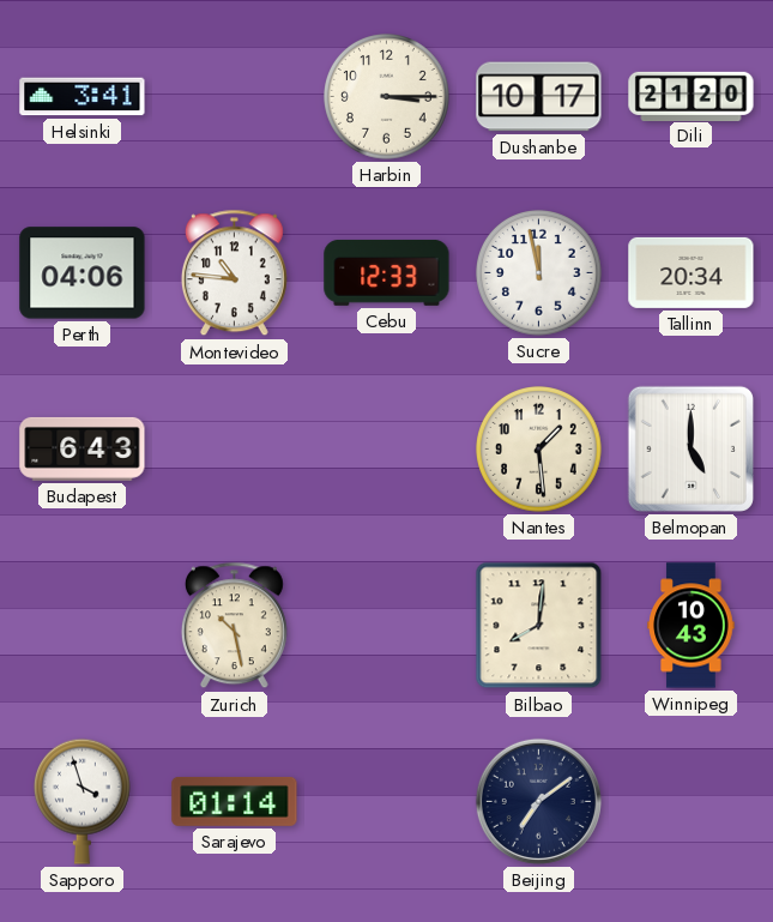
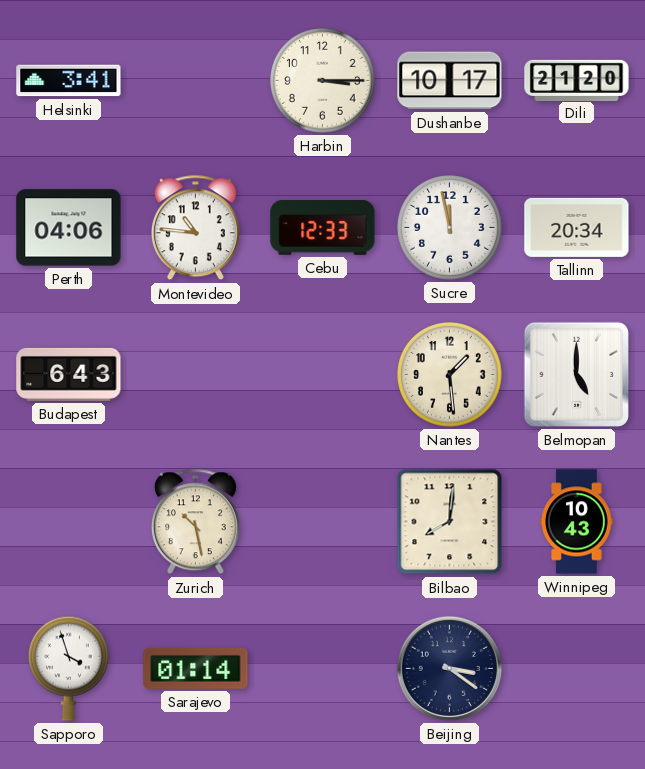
Beijing: 7:09 -> 3:21 (449, 668)
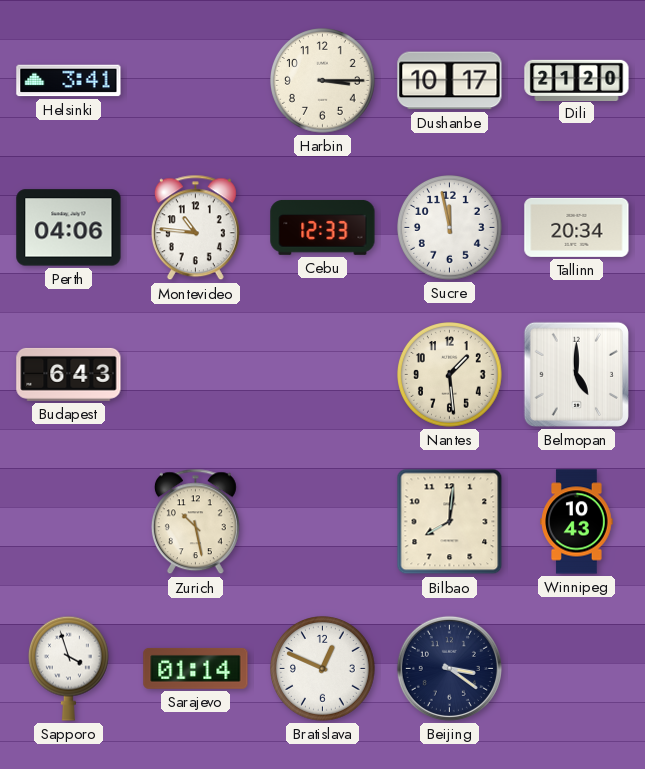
Bratislava: none -> 12:49 (323, 669)
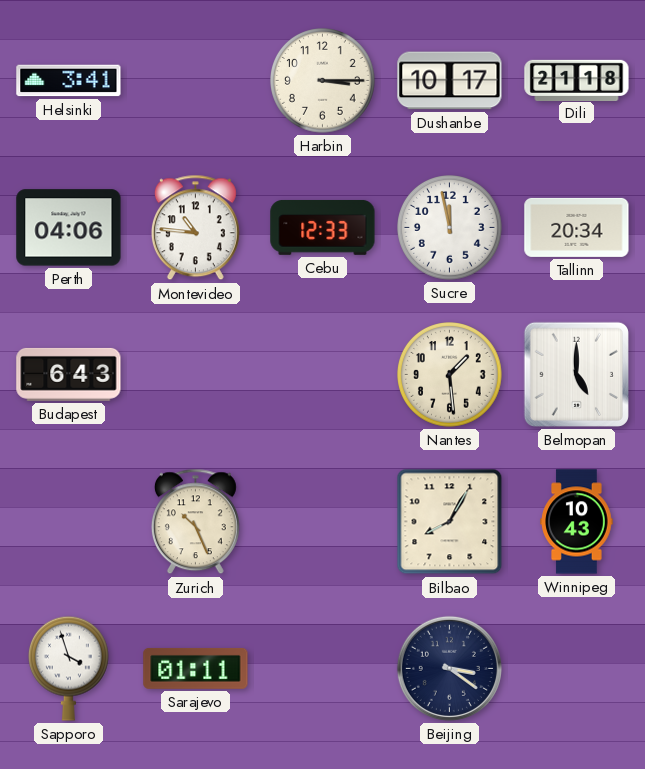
Dili: 21:20 -> 21:18 (577, 80)
Zurich: 10:28 -> 10:26 (195, 522)
Bilbao: 8:01 -> 8:05 (450, 522)
Sarajevo: 01:14 -> 01:11 (196, 668)
Bratislava: 12:49 -> none (323, 669)
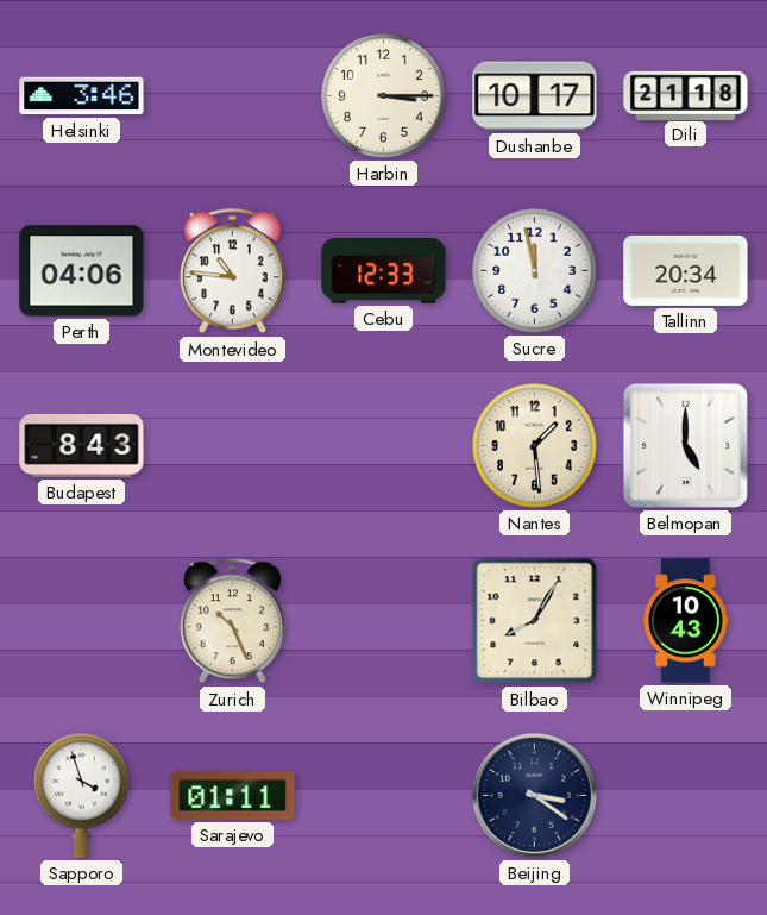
Helsinki: 3:41 -> 3:46 (82, 96)
Budapest: 6:43 -> 8:43 (82, 445)
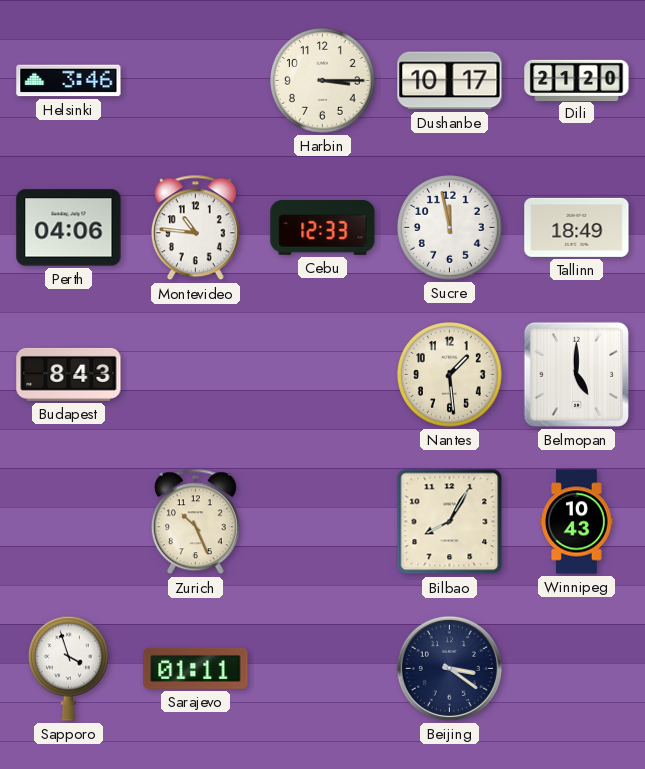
Dili: 21:18 -> 21:20 (577, 80)
Tallinn: 20:34 -> 18:49 (577, 227)
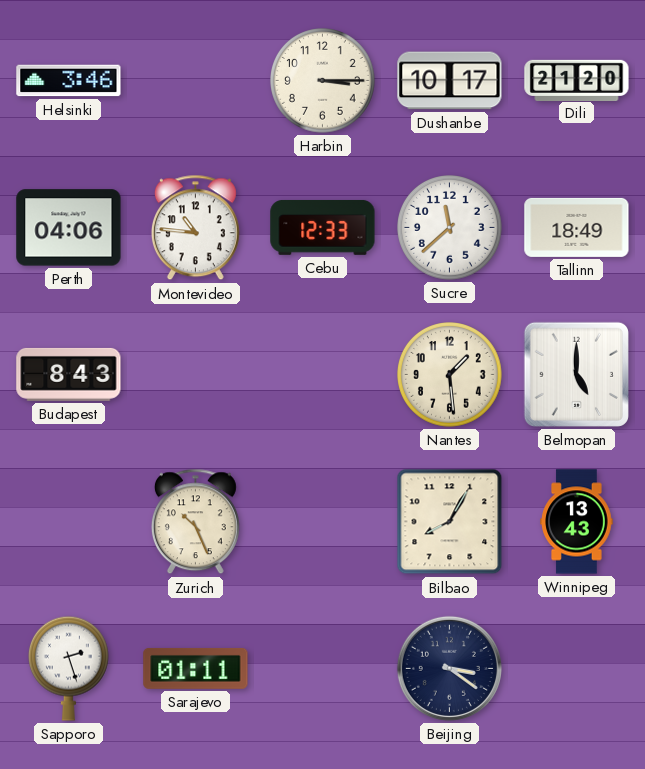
Sucre: 11:58 -> 11:38 (450, 228)
Winnipeg: 10:43 -> 13:43 (577, 522)
Sapporo: 3:57 -> 2:27 (68, 668)
